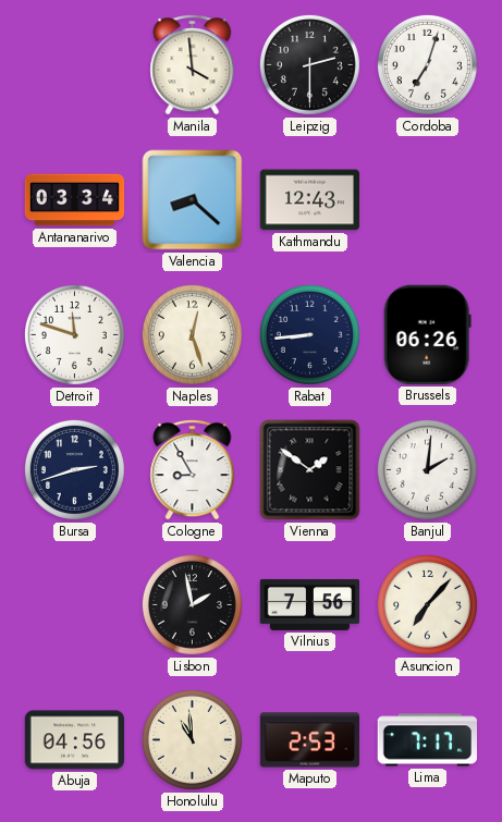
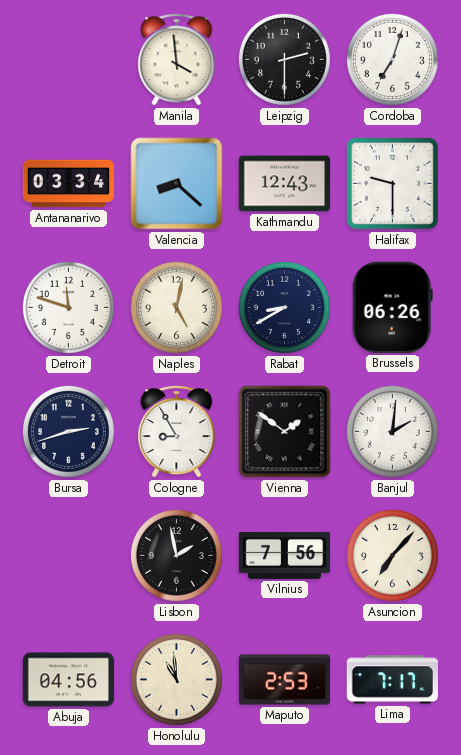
Halifax: none -> 9:30 (392, 183)
Naples: 12:27 -> 5:02 (176, 307)
Rabat: 8:44 -> 8:40 (284, 307)
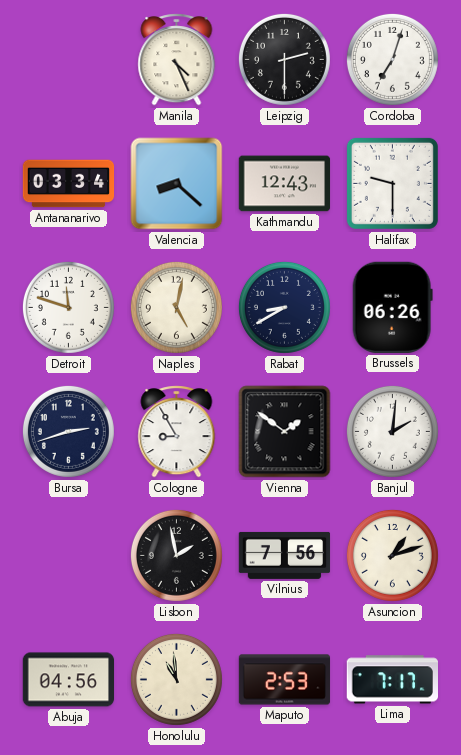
Manila: 3:59 -> 4:26 (177, 60)
Asuncion: 7:07 -> 1:12 (392, 555)
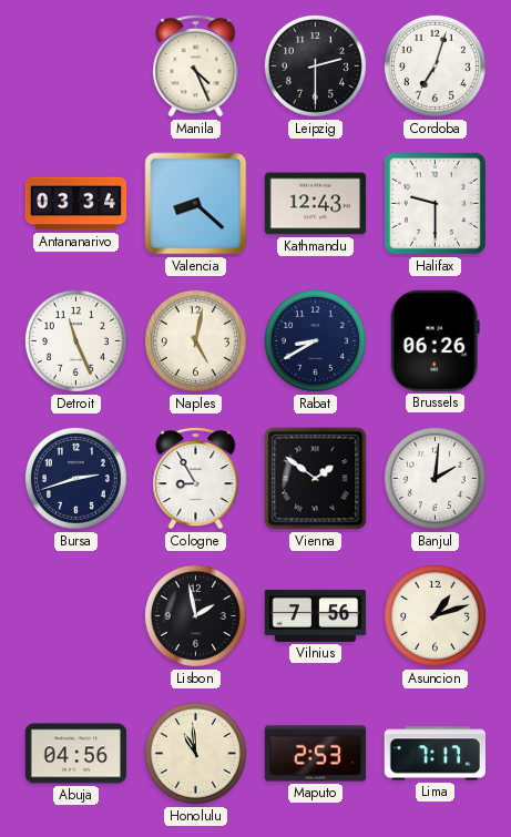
Detroit: 11:48 -> 11:26 (75, 340)
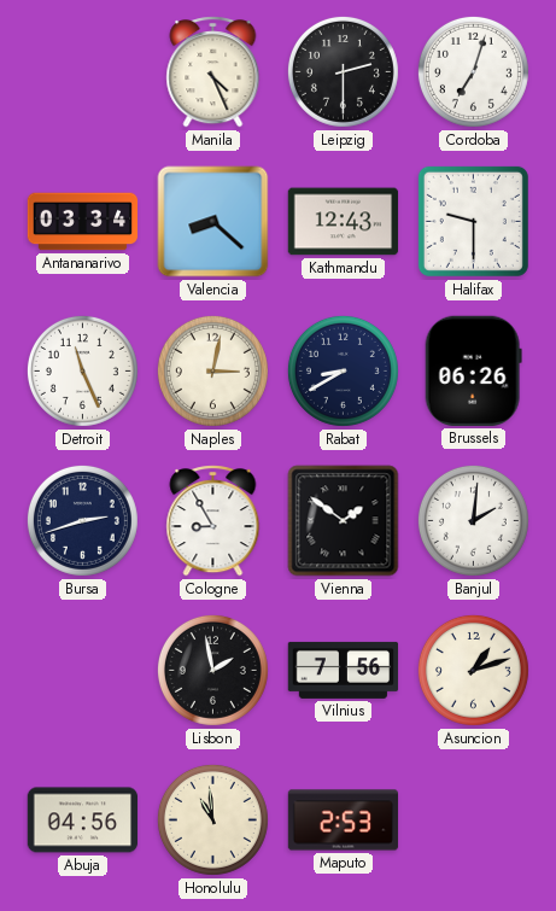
Naples: 5:02 -> 3:02 (212, 370)
Lima: 7:17 -> none (435, 754)
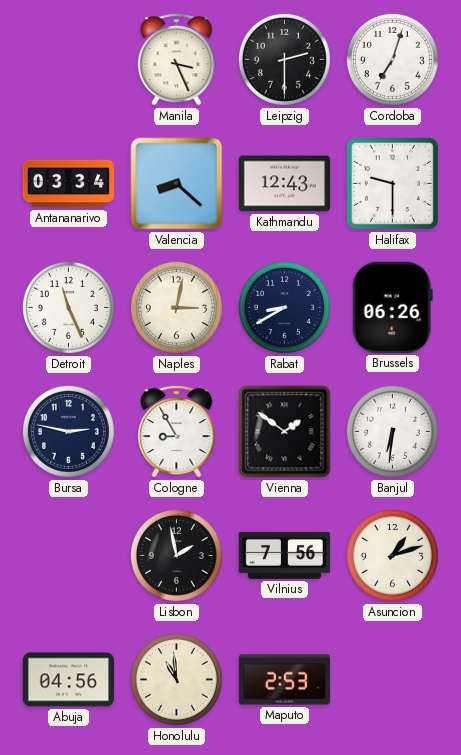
Manila: 4:26 -> 3:26 (177, 60)
Bursa: 2:42 -> 2:47 (68, 431)
Banjul: 2:01 -> 6:31 (392, 431)
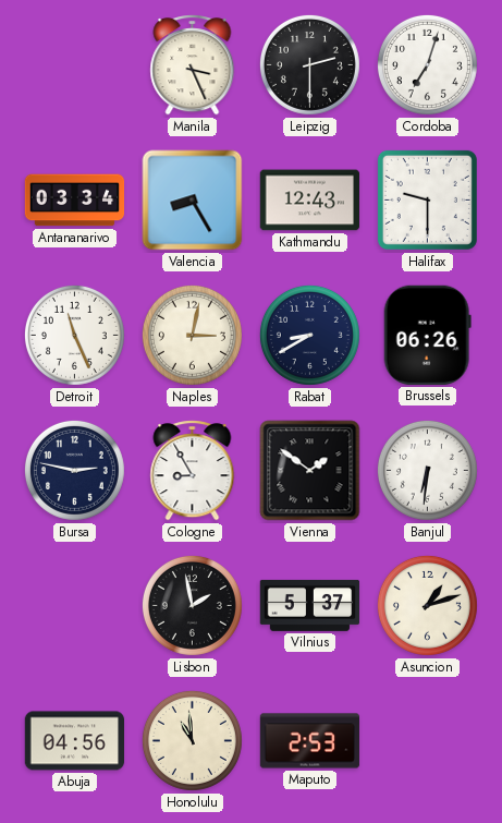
Valencia: 8:22 -> 8:25 (193, 201)
Vilnius: 7:56 -> 5:37 (310, 605)
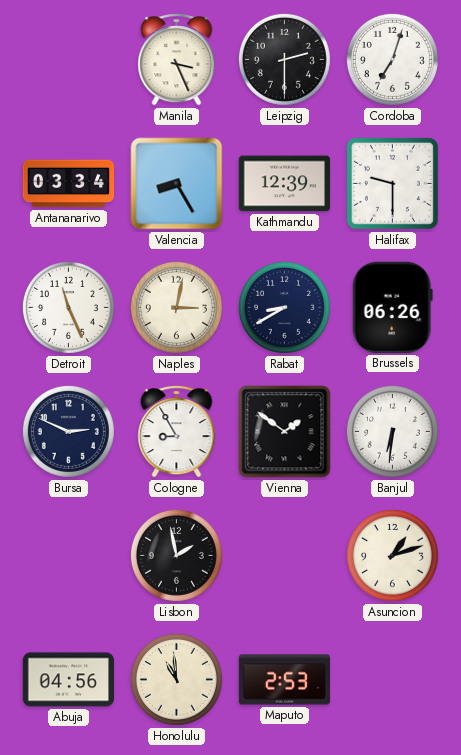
Kathmandu: 12:43 -> 12:39 (285, 184)
Bursa: 2:47 -> 2:49 (68, 431)
Vilnius: 5:37 -> none (310, 605)
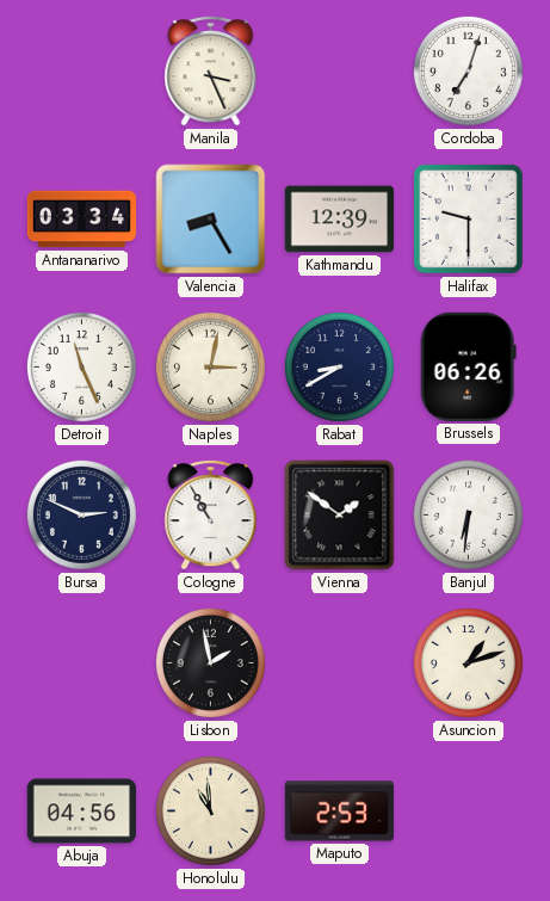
Leipzig: 2:30 -> none (284, 59)
Cologne: 8:55 -> 10:55 (211, 516)
